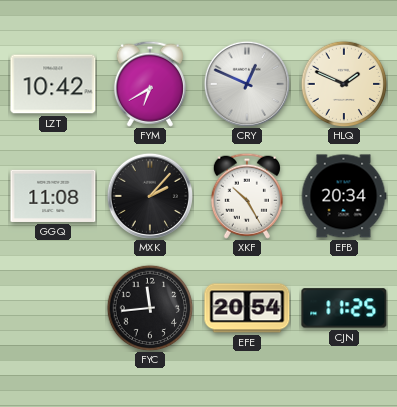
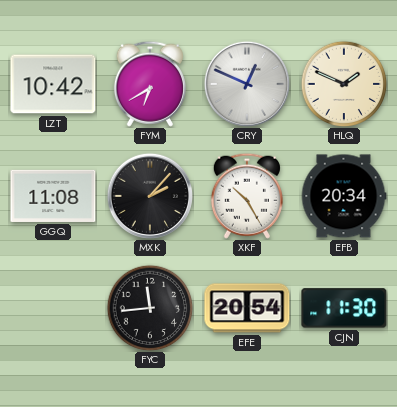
CJN: 11:25 -> 11:30 (344, 308)
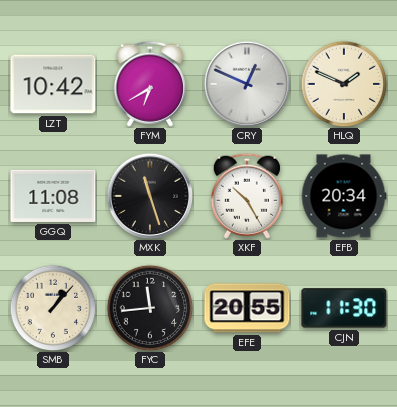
MXK: 2:07 -> 11:27 (150, 196)
SMB: none -> 1:07 (53, 308)
EFE: 20:54 -> 20:55 (247, 308)
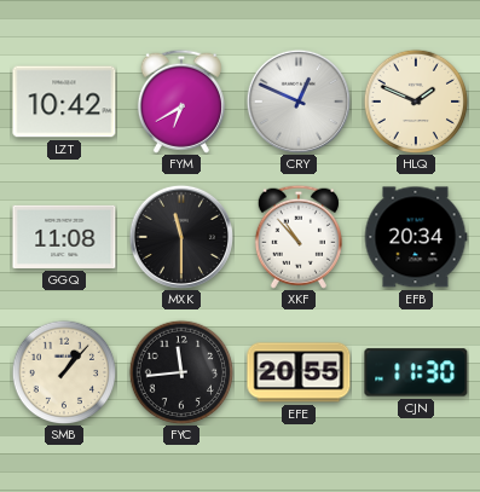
MXK: 11:27 -> 11:30 (181, 237)
XKF: 10:25 -> 10:53 (299, 237)
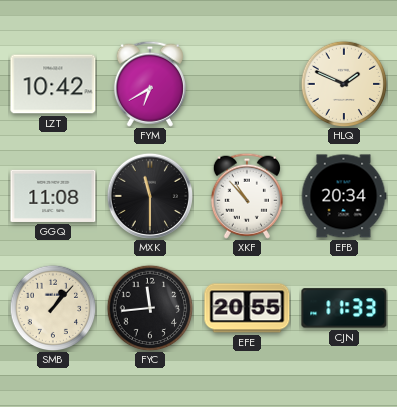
CRY: 12:49 -> none (299, 102)
CJN: 11:30 -> 11:33 (344, 308)
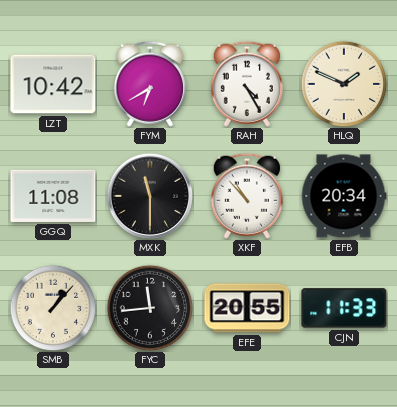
RAH: none -> 4:25 (247, 84)
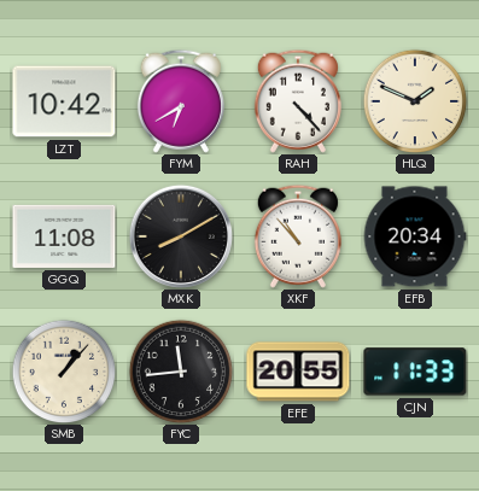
RAH: 4:25 -> 4:23 (298, 101)
MXK: 11:30 -> 8:10 (181, 236)
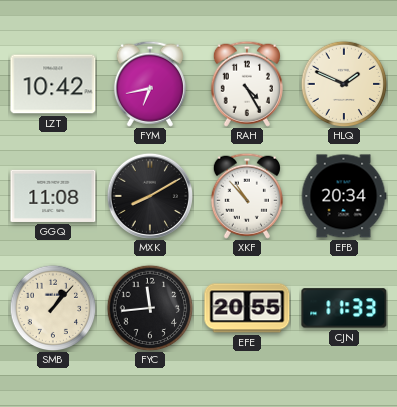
FYM: 6:40 -> 6:43 (150, 84)
RAH: 4:23 -> 4:25 (247, 84)
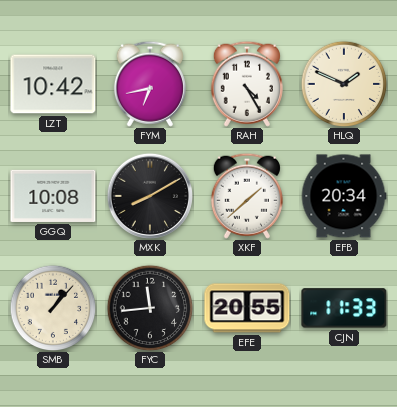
GGQ: 11:08 -> 10:08 (53, 196)
XKF: 10:53 -> 1:38 (247, 196)
